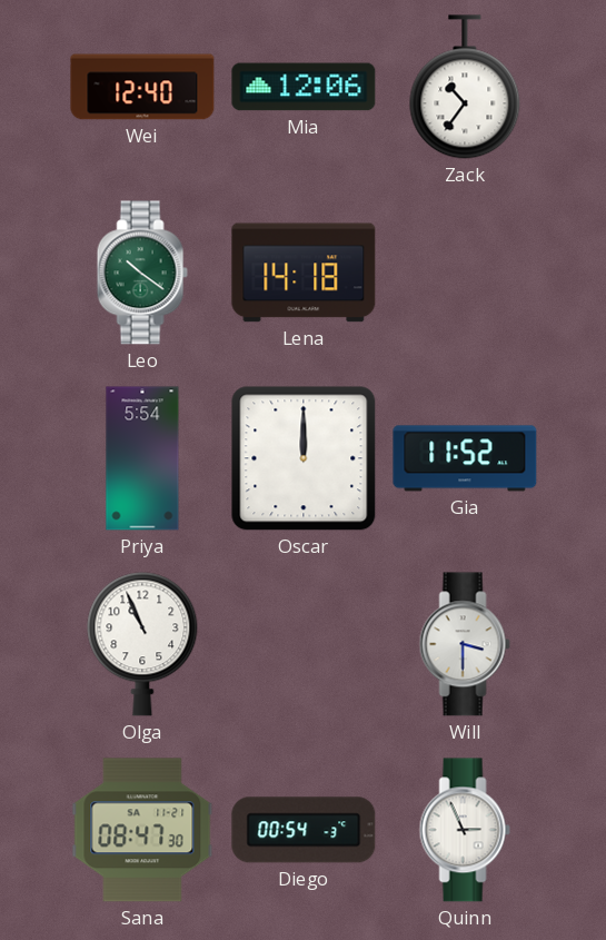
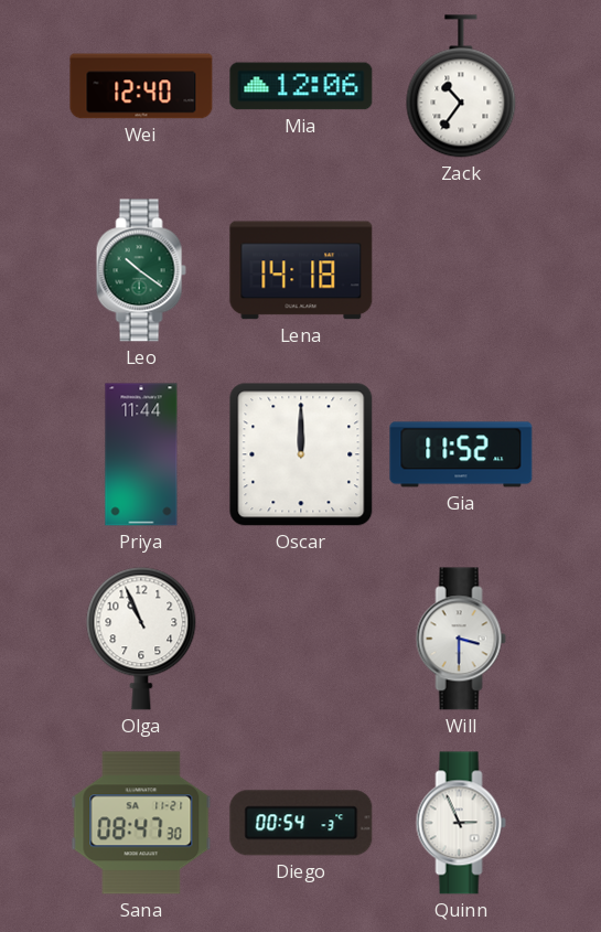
Priya: 5:54 -> 11:44 (141, 454)
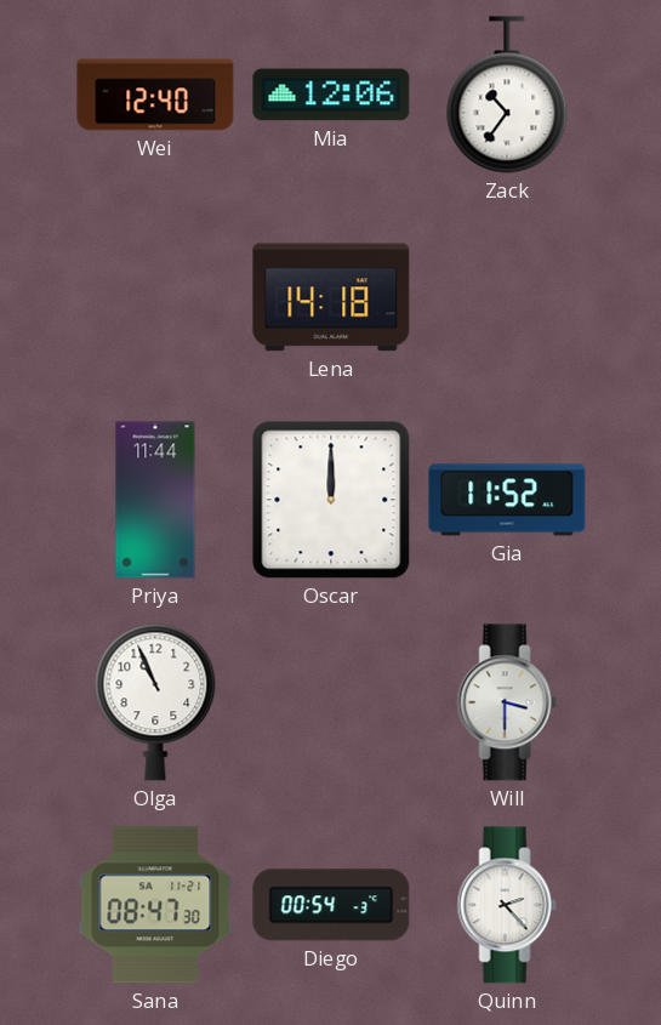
Leo: 10:21 -> none (141, 270)
Quinn: 2:56 -> 2:23 (507, 905)
